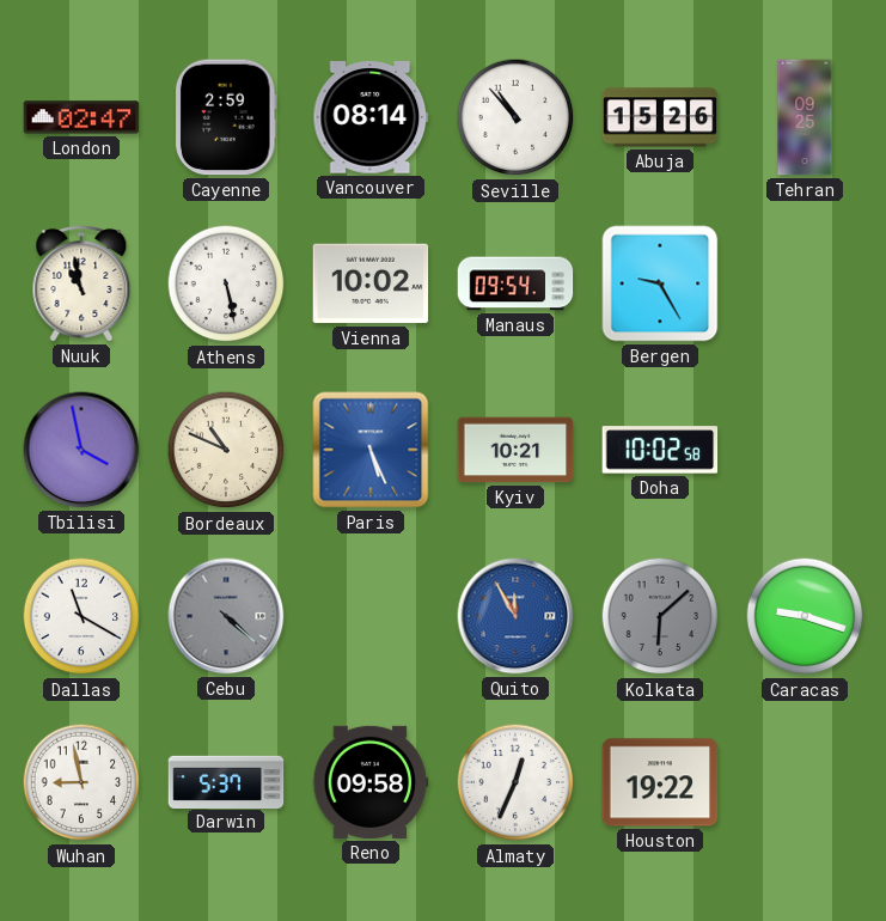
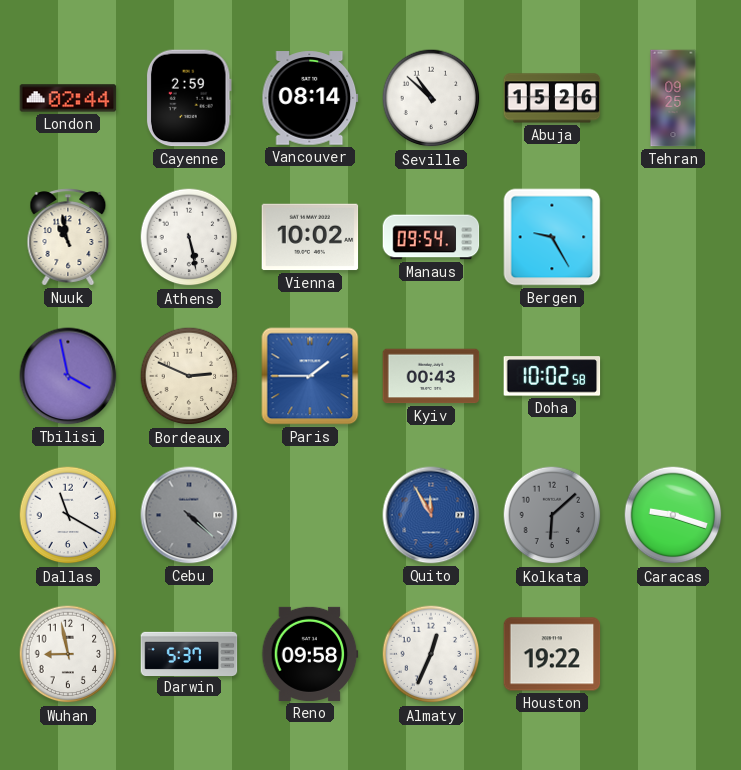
London: 02:47 -> 02:44 (68, 98)
Seville: 10:53 -> 10:52 (431, 98)
Bordeaux: 10:49 -> 2:49 (189, 376)
Paris: 5:26 -> 1:45 (310, 376)
Kyiv: 10:21 -> 00:43 (431, 376)
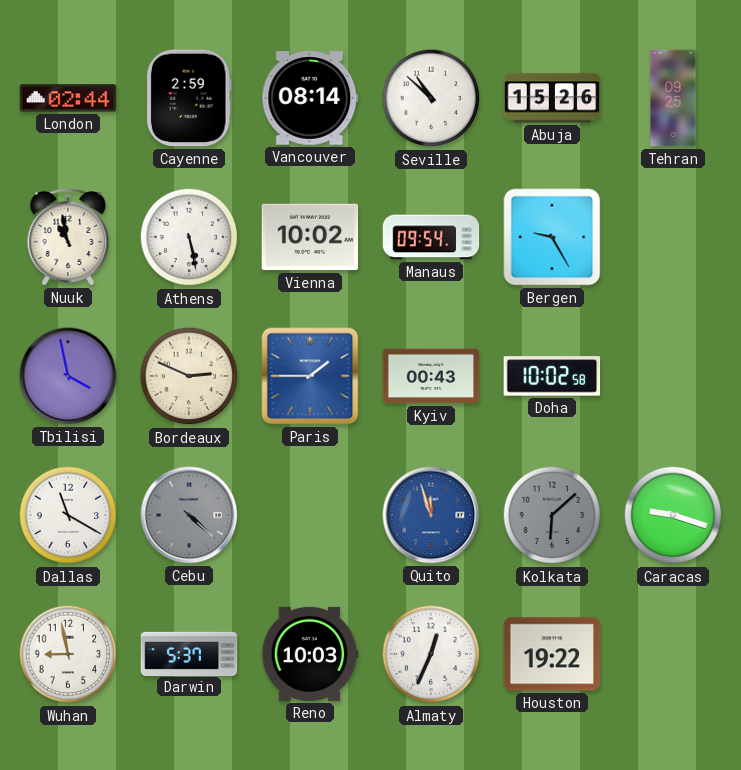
Quito: 11:55 -> 11:57 (431, 515)
Reno: 09:58 -> 10:03 (310, 654)
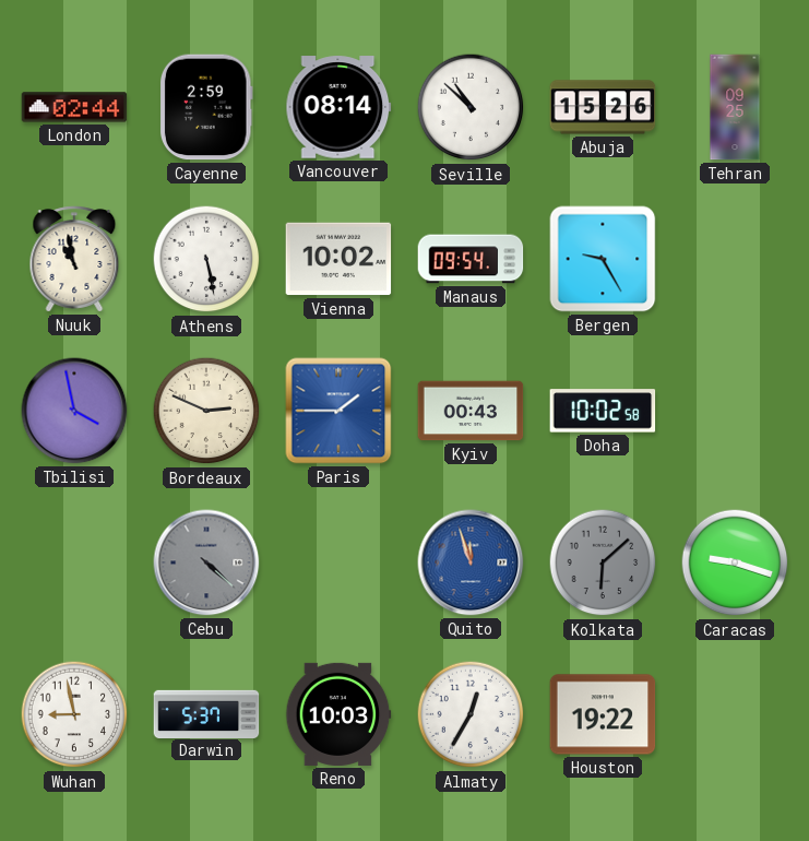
Dallas: 11:20 -> none (68, 515)
Almaty: 12:34 -> 12:35 (471, 714)
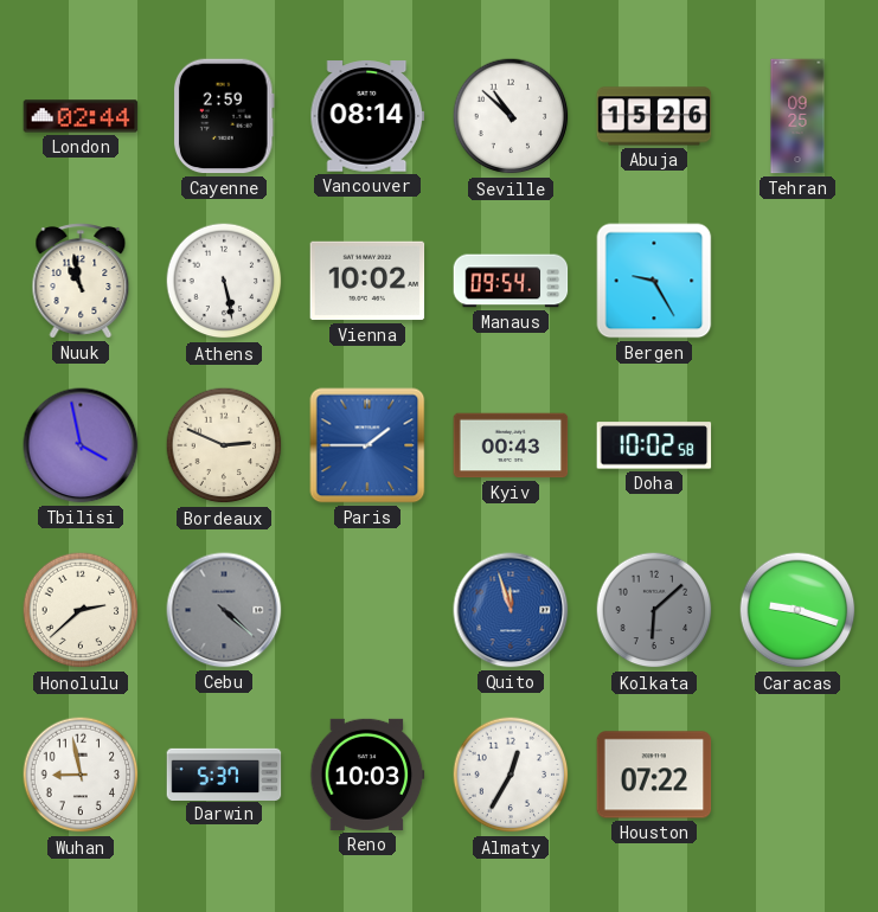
Honolulu: none -> 2:38 (81, 610)
Houston: 19:22 -> 07:22 (654, 775)
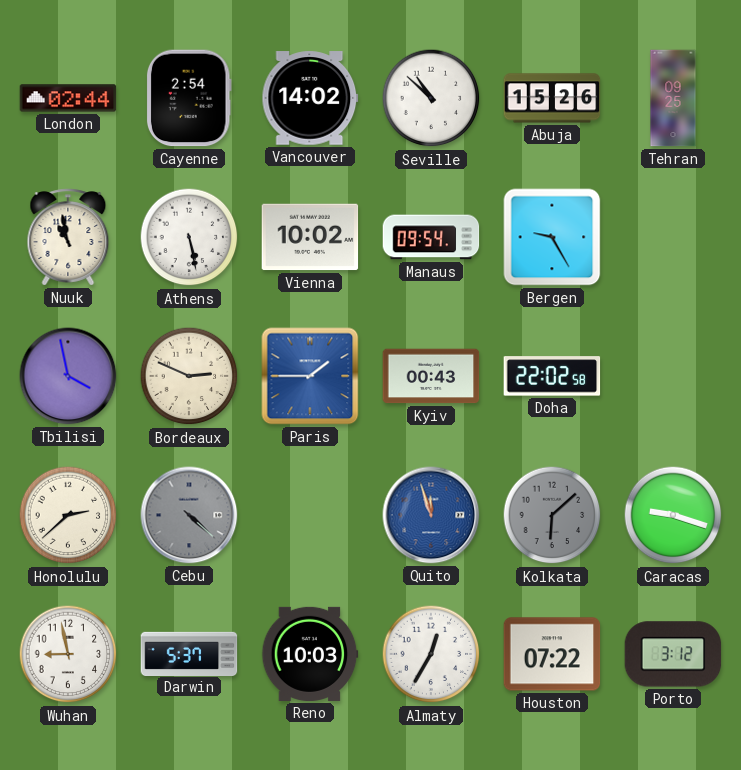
Cayenne: 2:59 -> 2:54 (189, 98)
Vancouver: 08:14 -> 14:02 (310, 98)
Doha: 10:02 -> 22:02 (552, 376)
Porto: none -> 3:12 (673, 654)
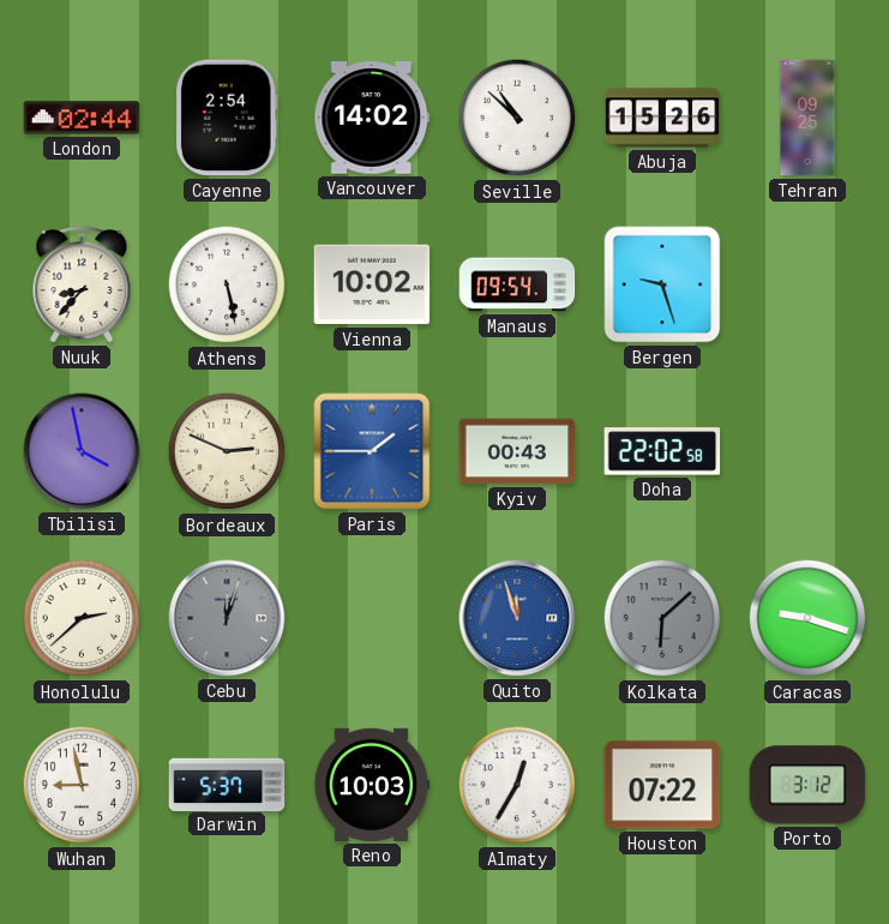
Nuuk: 10:58 -> 8:37 (82, 284)
Bergen: 9:25 -> 9:27 (662, 284)
Cebu: 4:22 -> 12:03 (227, 618)
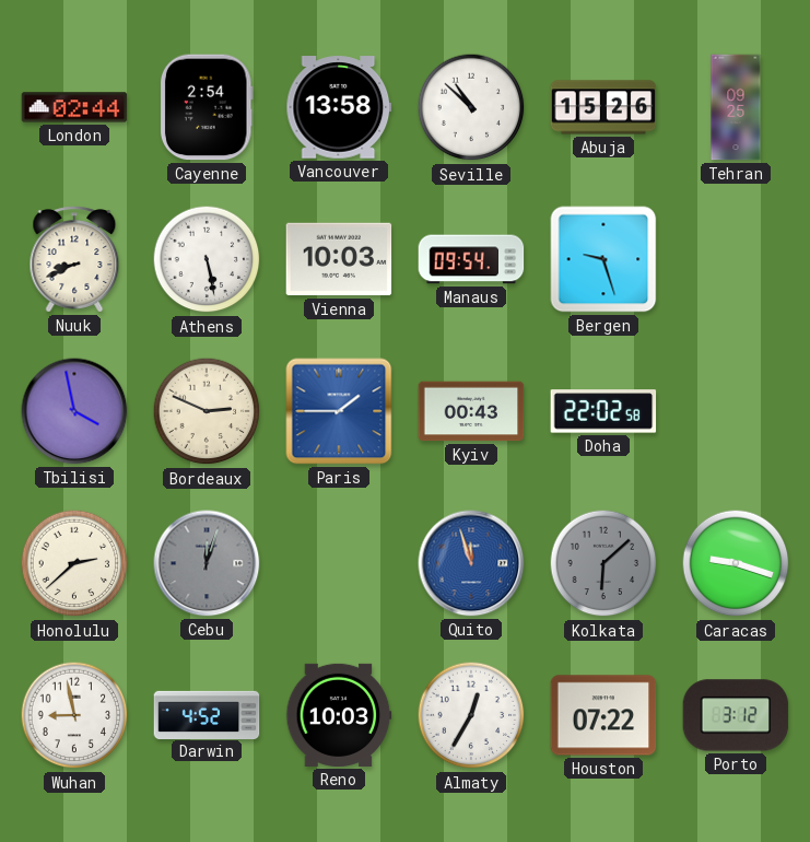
Vancouver: 14:02 -> 13:58 (339, 107)
Nuuk: 8:37 -> 8:41 (74, 259)
Vienna: 10:02 -> 10:03 (339, 259)
Darwin: 5:37 -> 4:52 (207, 714)
